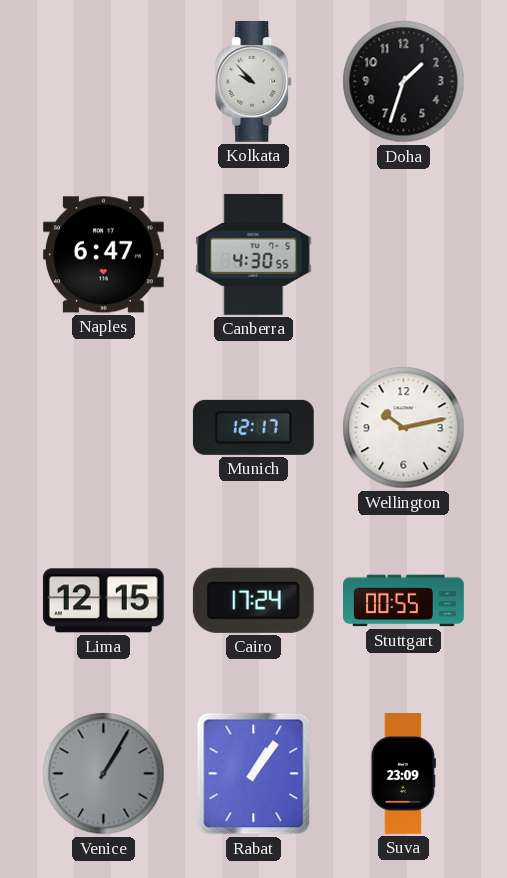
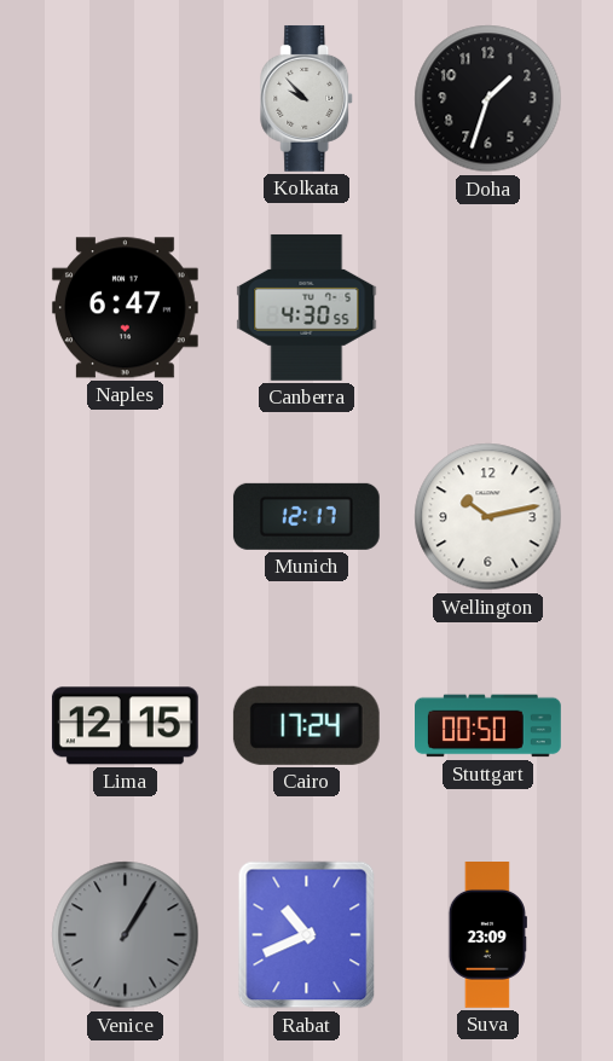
Stuttgart: 00:55 -> 00:50 (488, 726)
Rabat: 1:06 -> 10:41 (307, 935)
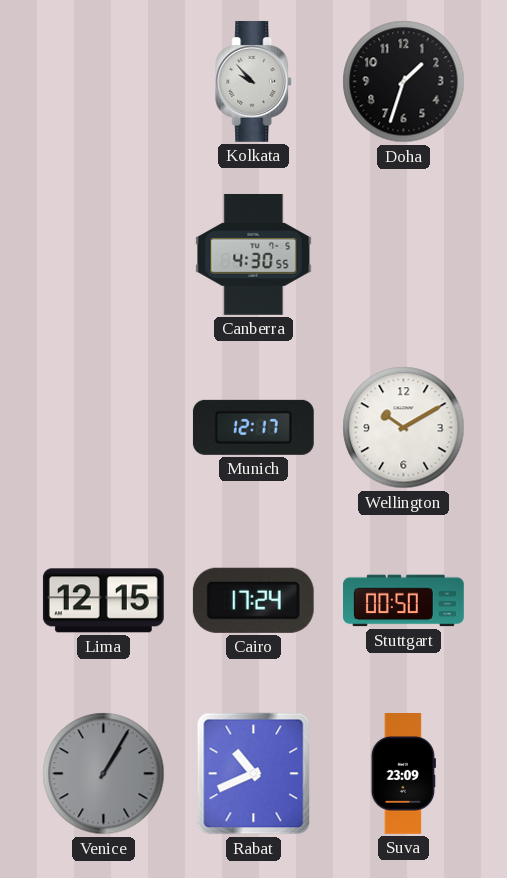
Naples: 6:47 -> none (125, 308)
Wellington: 10:13 -> 10:10 (404, 428)
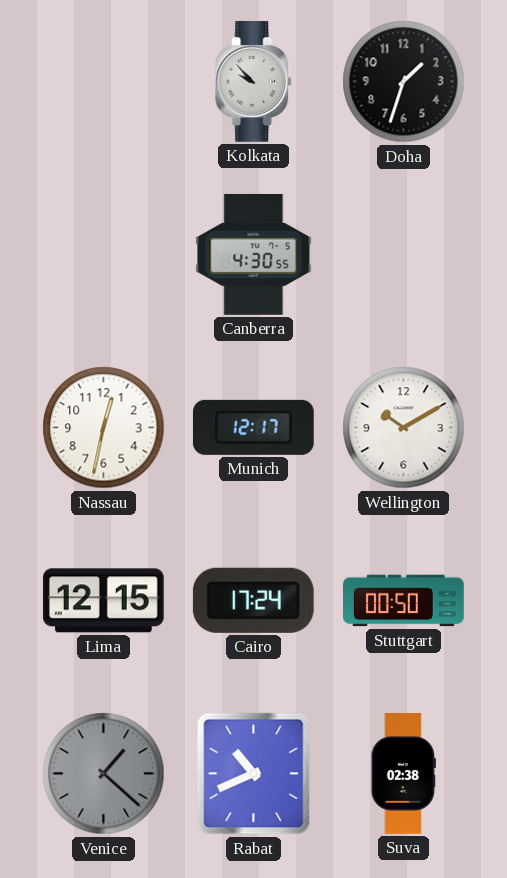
Nassau: none -> 12:32 (104, 428)
Venice: 1:05 -> 1:22 (104, 774)
Suva: 23:09 -> 02:38 (403, 774)
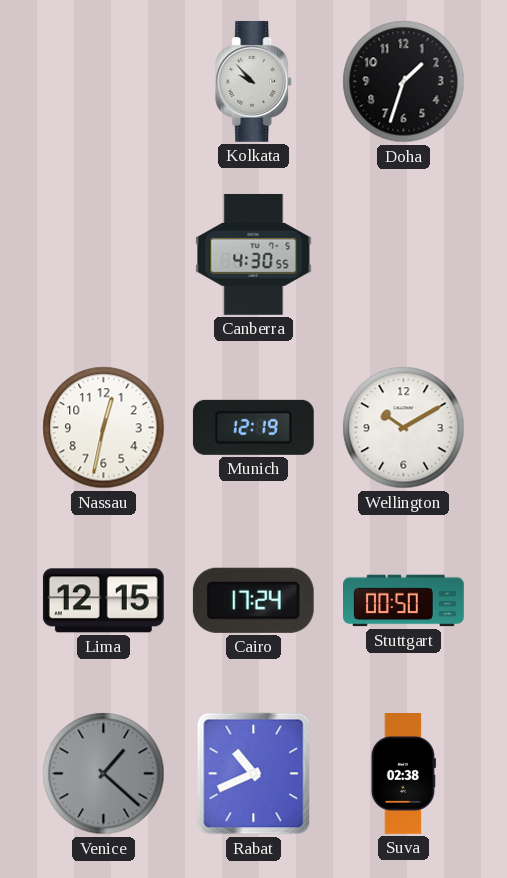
Munich: 12:17 -> 12:19 (253, 427)
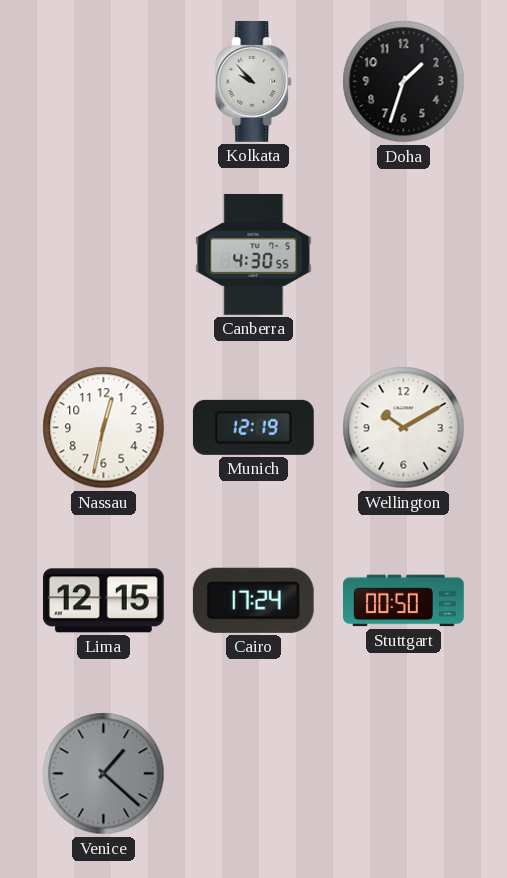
Rabat: 10:41 -> none (254, 774)
Suva: 02:38 -> none (403, 774)
